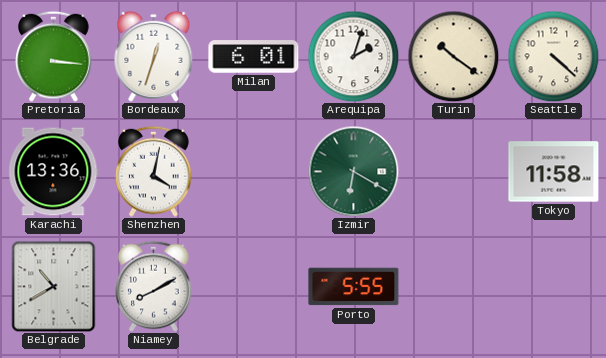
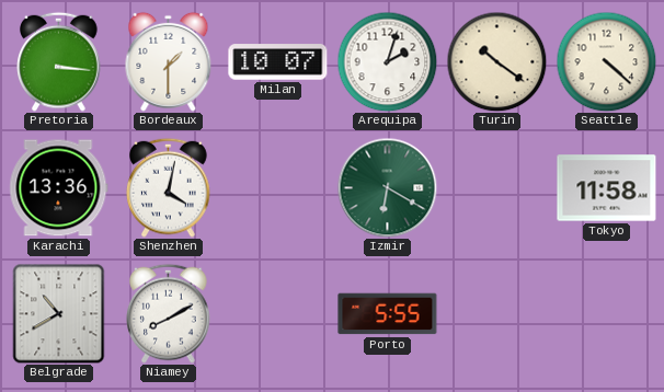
Bordeaux: 12:33 -> 1:30 (169, 61)
Milan: 6:01 -> 10:07 (278, 62)
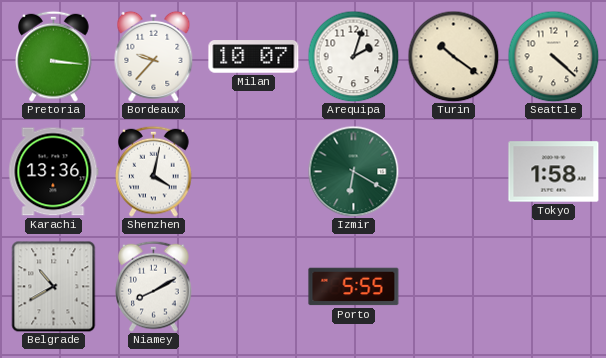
Bordeaux: 1:30 -> 9:37 (154, 56)
Tokyo: 11:58 -> 1:58 (554, 172)
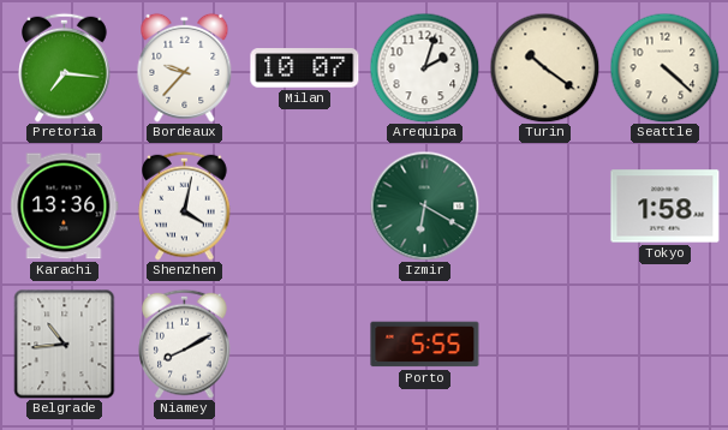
Pretoria: 3:16 -> 7:16 (65, 67)
Belgrade: 10:40 -> 10:44 (65, 345)
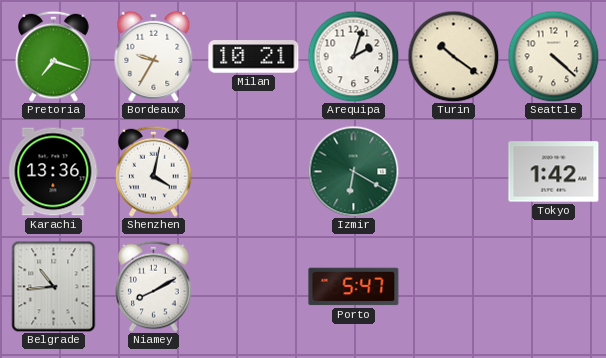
Pretoria: 7:16 -> 7:18 (54, 56)
Bordeaux: 9:37 -> 9:35 (154, 56)
Milan: 10:07 -> 10:21 (254, 57)
Tokyo: 1:58 -> 1:42 (554, 172)
Porto: 5:55 -> 5:47 (354, 287)
